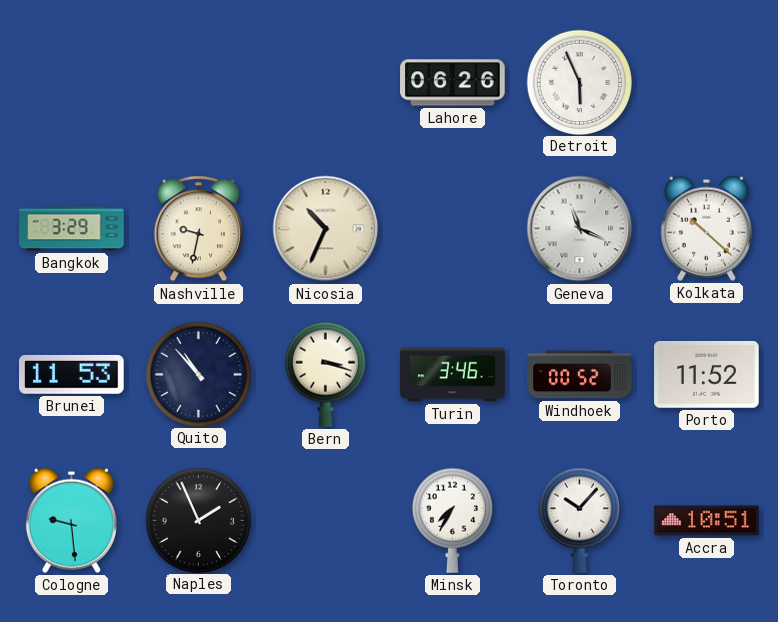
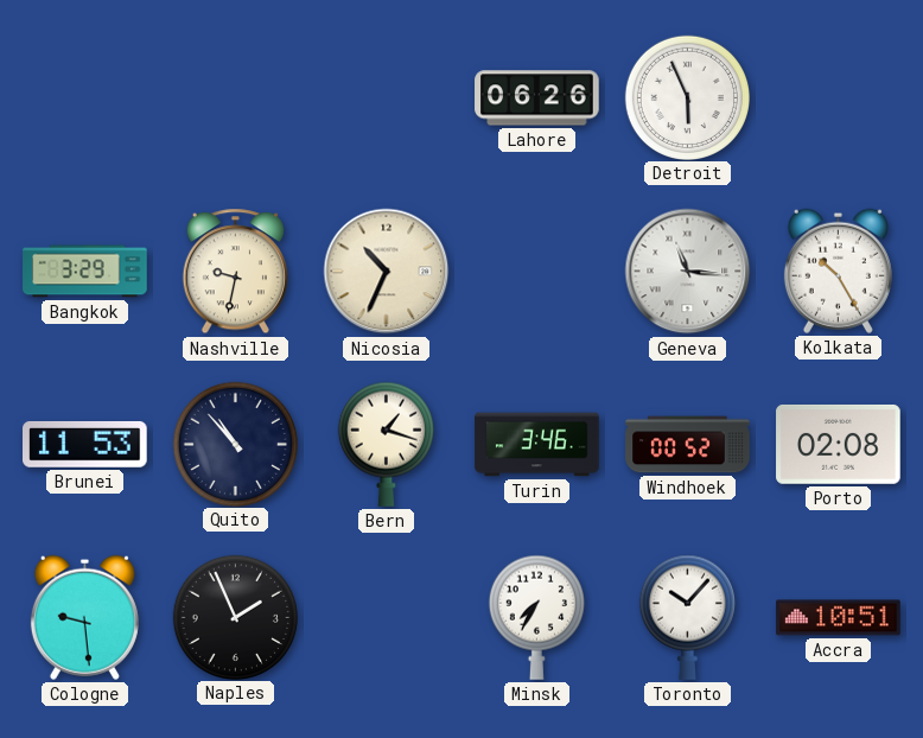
Geneva: 11:19 -> 11:16 (688, 272)
Kolkata: 10:22 -> 10:25 (838, 271)
Bern: 3:18 -> 1:18 (386, 444)
Porto: 11:52 -> 02:08 (839, 444)
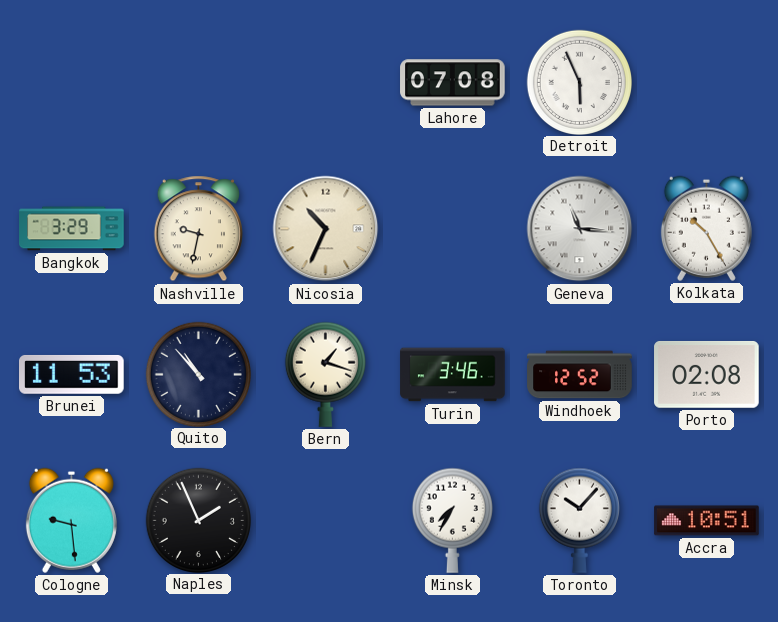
Lahore: 06:26 -> 07:08 (453, 83)
Windhoek: 00:52 -> 12:52 (580, 375)
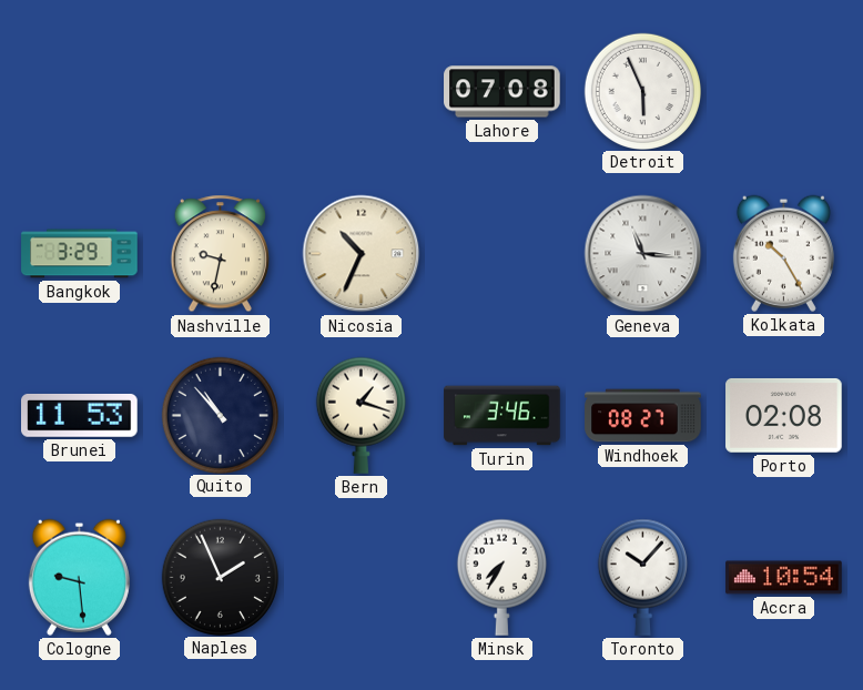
Windhoek: 12:52 -> 08:27 (643, 416)
Accra: 10:51 -> 10:54 (784, 578)
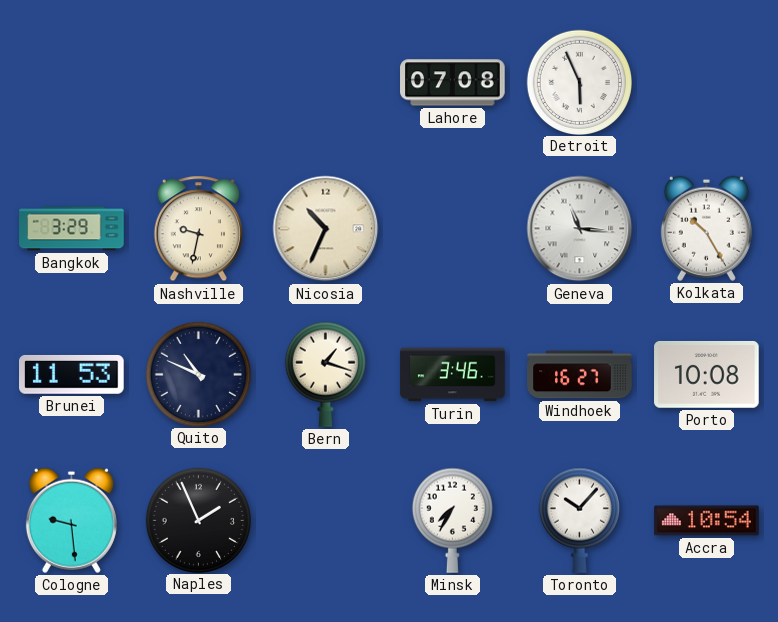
Quito: 10:53 -> 10:49 (198, 374)
Windhoek: 08:27 -> 16:27 (580, 375)
Porto: 02:08 -> 10:08 (707, 374)
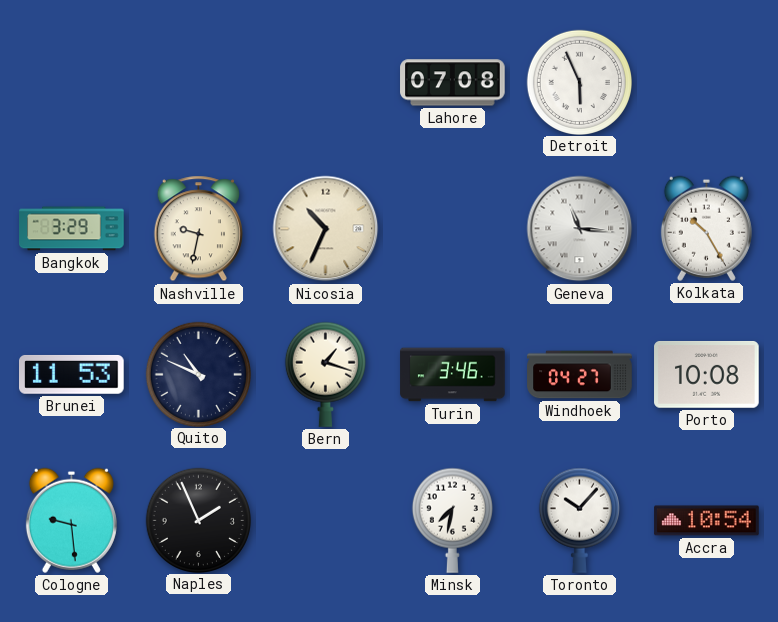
Windhoek: 16:27 -> 04:27 (580, 375)
Minsk: 7:35 -> 7:32 (452, 520)
